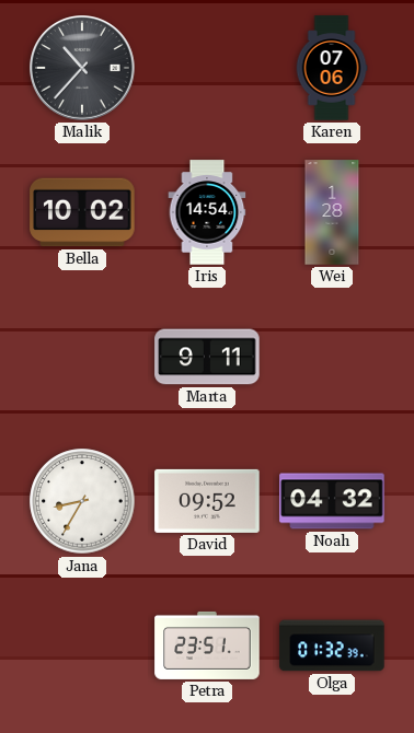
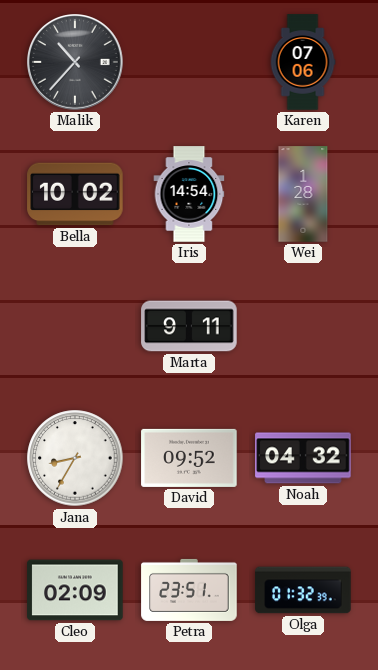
Cleo: none -> 02:09 (75, 590)
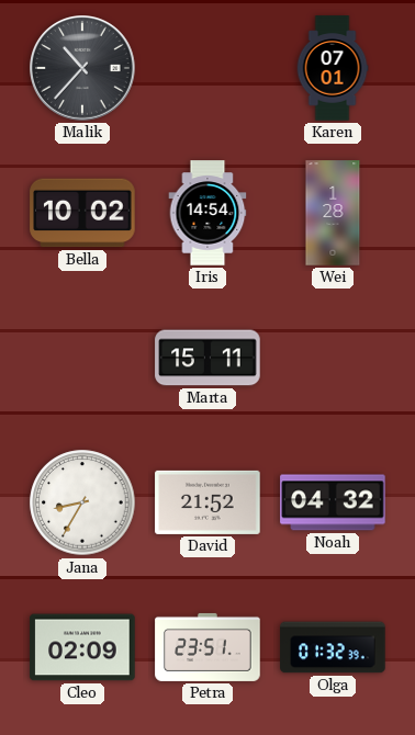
Karen: 07:06 -> 07:01 (333, 68)
Marta: 9:11 -> 15:11 (207, 358)
David: 09:52 -> 21:52 (207, 502)
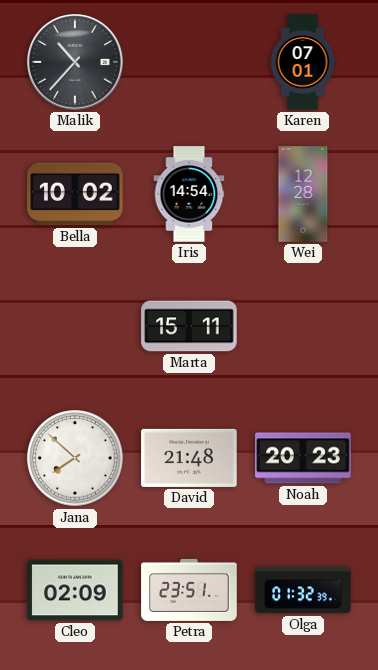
Wei: 1:28 -> 12:28 (303, 194)
Jana: 8:35 -> 7:52 (75, 458)
David: 21:52 -> 21:48 (189, 458)
Noah: 04:32 -> 20:23 (303, 458)
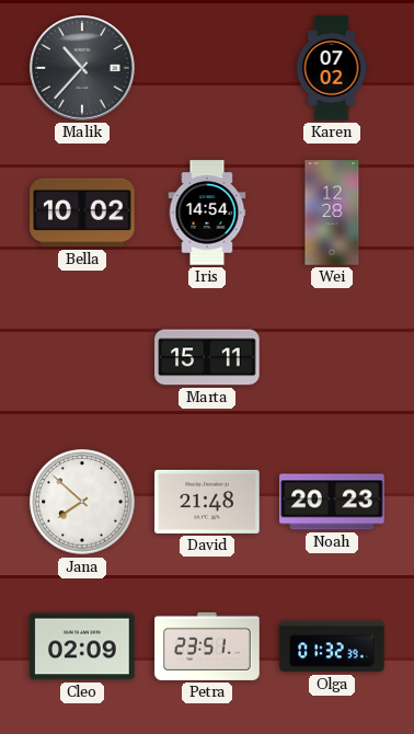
Karen: 07:01 -> 07:02 (332, 68)
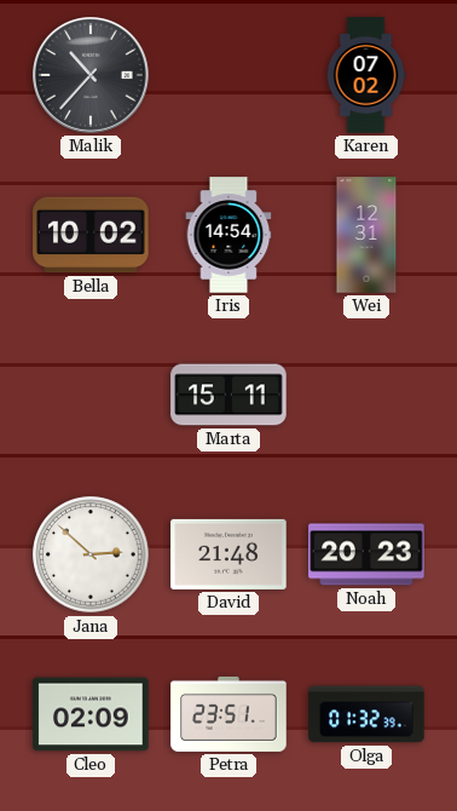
Wei: 12:28 -> 12:31 (366, 235)
Jana: 7:52 -> 2:52 (91, 554)
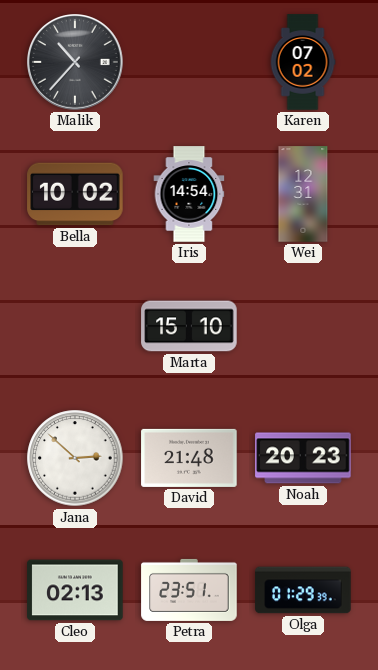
Marta: 15:11 -> 15:10 (189, 326)
Cleo: 02:09 -> 02:13 (75, 590)
Olga: 01:32 -> 01:29 (303, 590)
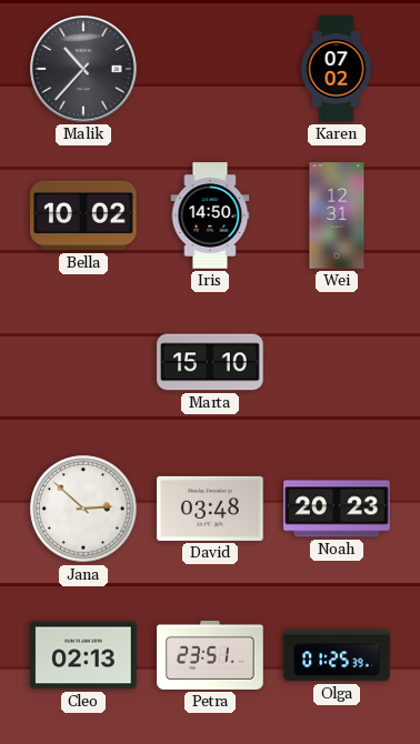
Iris: 14:54 -> 14:50 (210, 215)
David: 21:48 -> 03:48 (210, 509)
Olga: 01:29 -> 01:25 (337, 655)
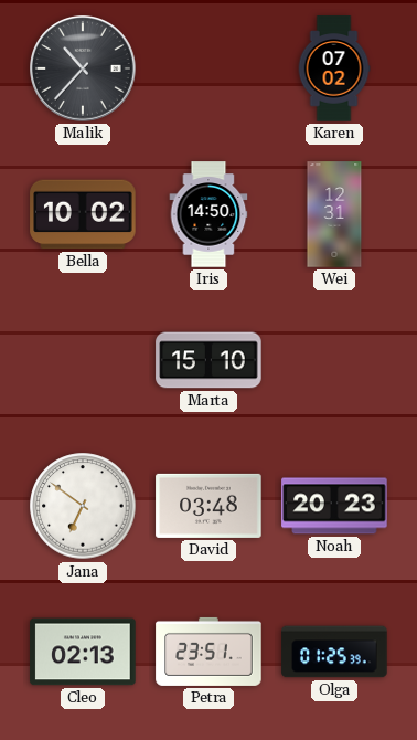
Jana: 2:52 -> 6:51 (83, 506)
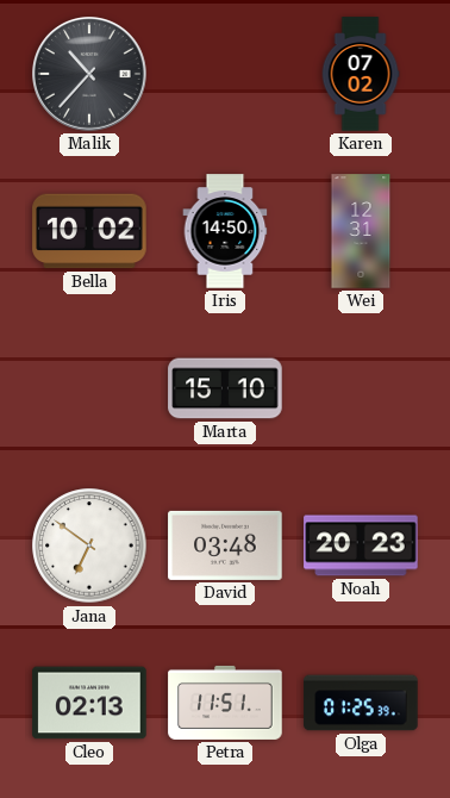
Petra: 23:51 -> 11:51 (225, 703)
